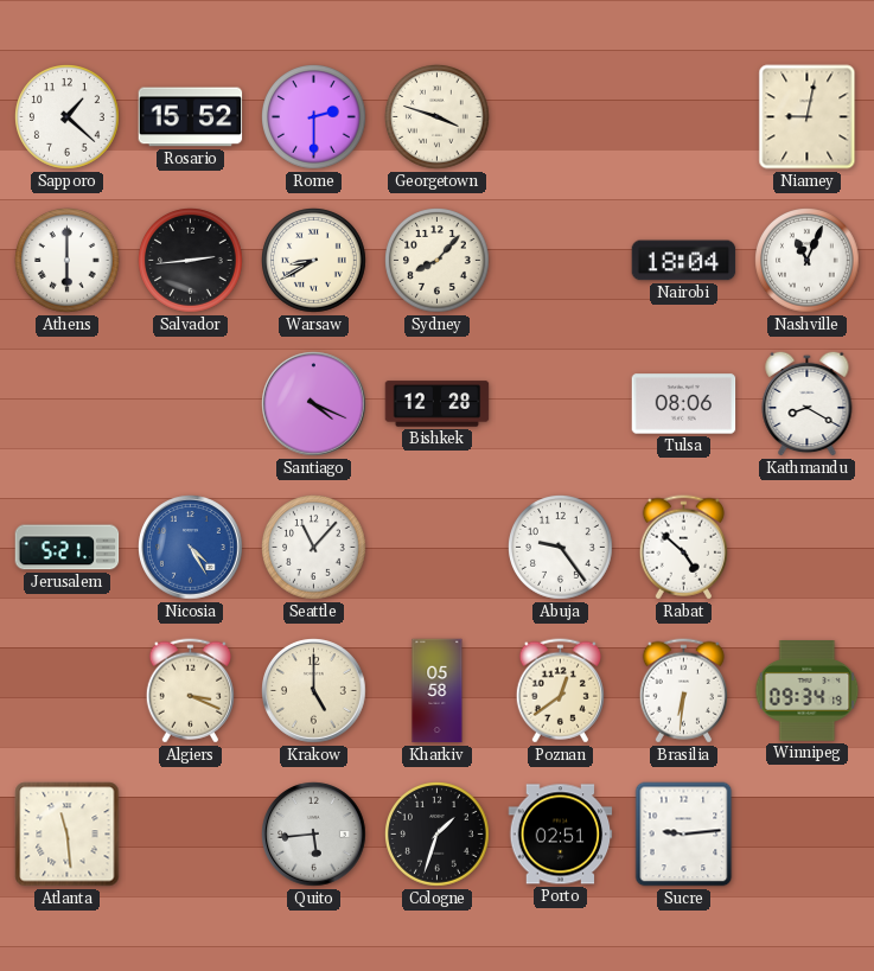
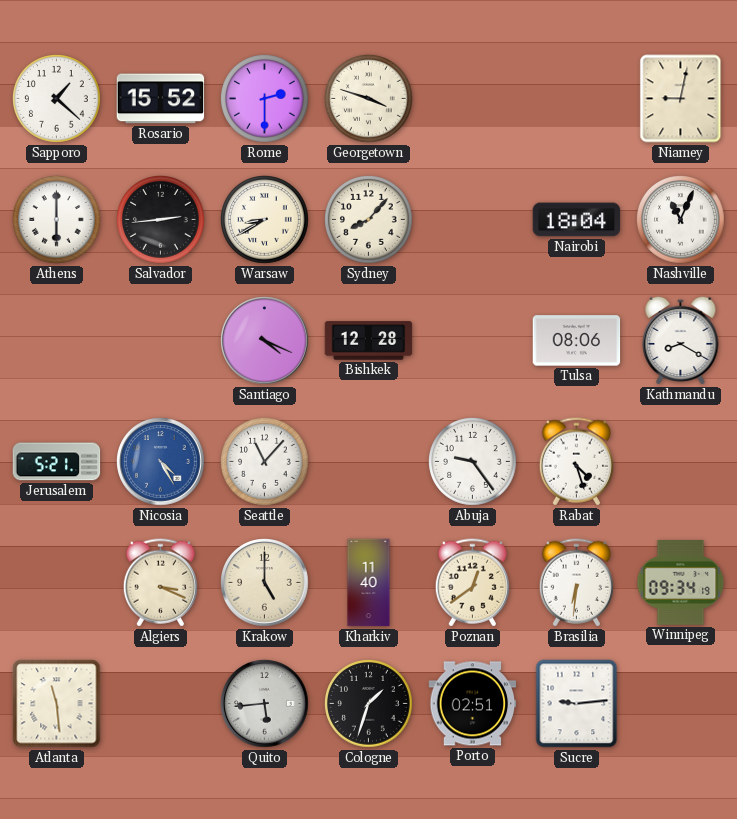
Rabat: 4:52 -> 4:27 (576, 462)
Kharkiv: 05:58 -> 11:40 (369, 583)
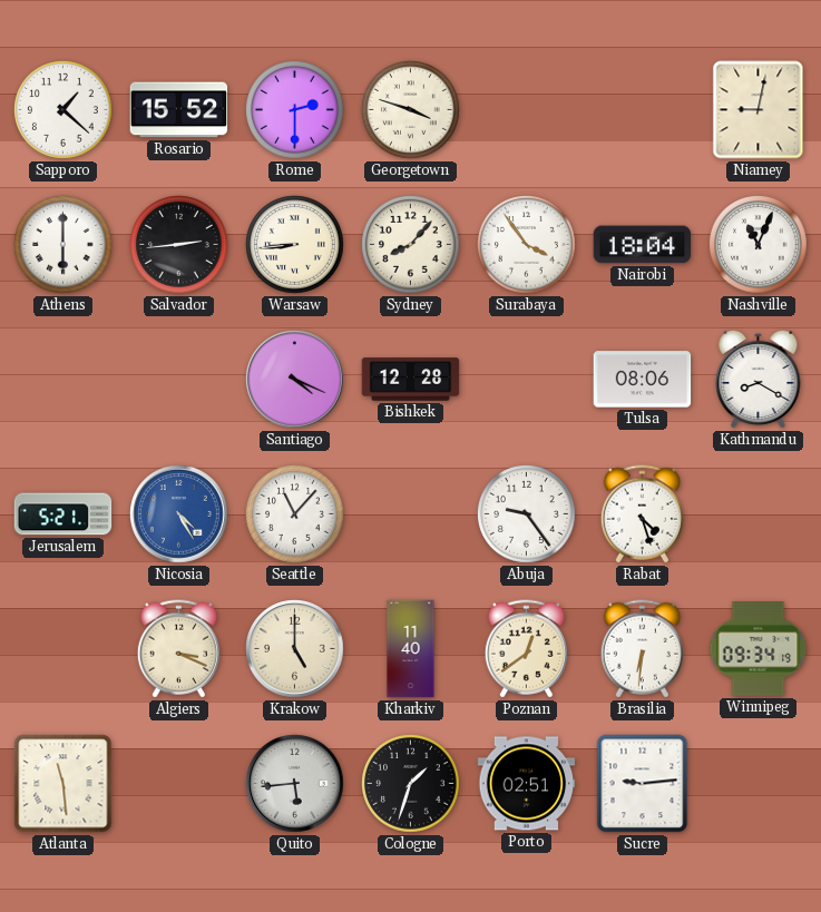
Warsaw: 8:40 -> 8:44 (295, 245)
Surabaya: none -> 3:54 (527, 245)
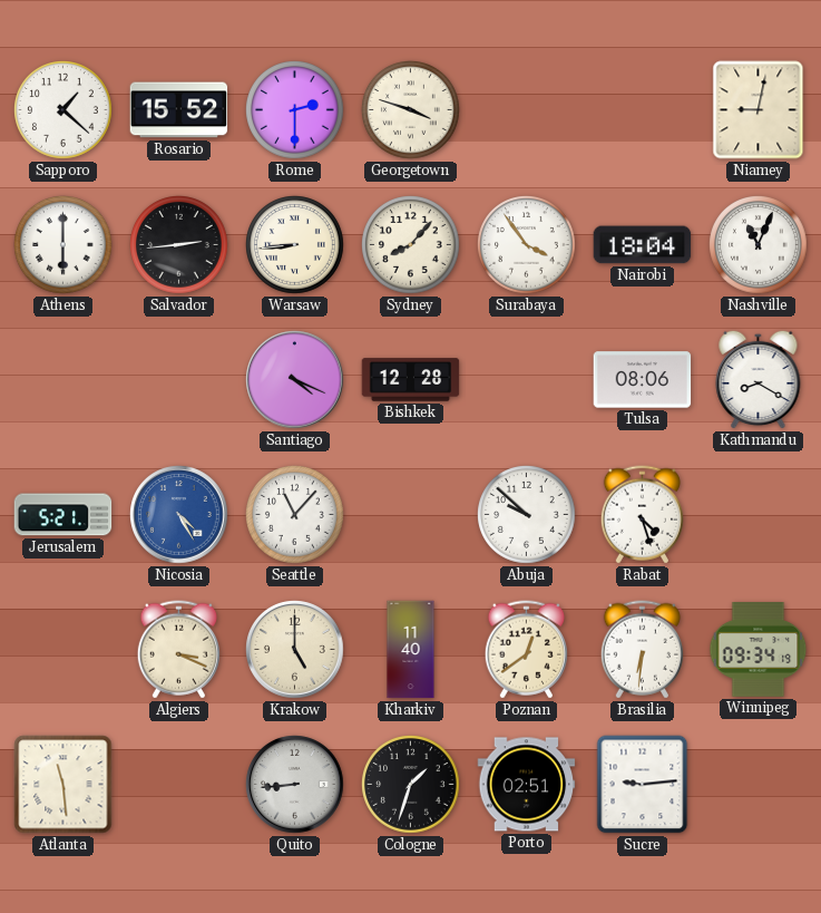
Abuja: 9:24 -> 9:52 (527, 515)
Quito: 5:44 -> 8:44 (295, 785)
